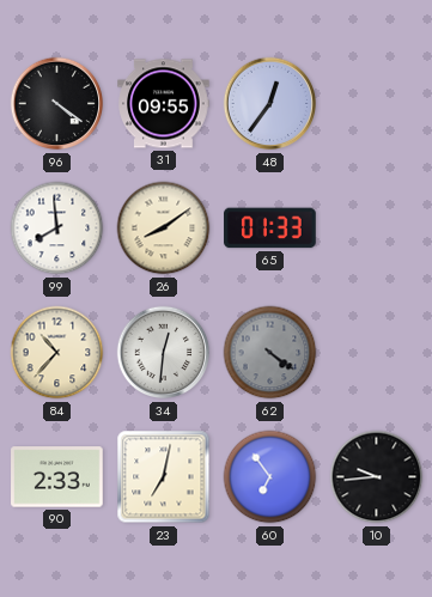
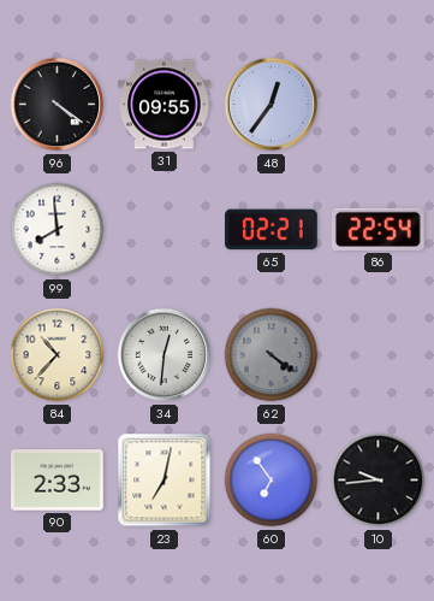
26: 8:09 -> none (164, 229)
65: 01:33 -> 02:21 (272, 230)
86: none -> 22:54 (377, 229)
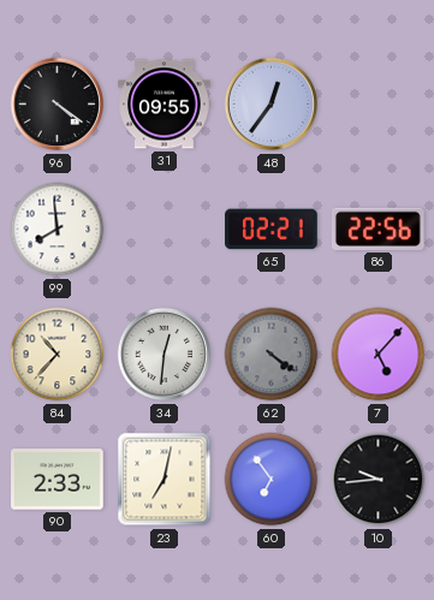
86: 22:54 -> 22:56 (377, 228)
7: none -> 5:07 (379, 355)
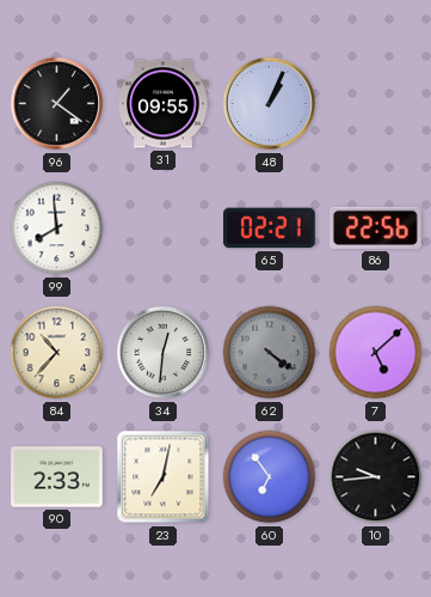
96: 4:21 -> 1:21 (57, 104)
48: 12:36 -> 1:04 (270, 104)
7: 5:07 -> 5:08 (376, 353)
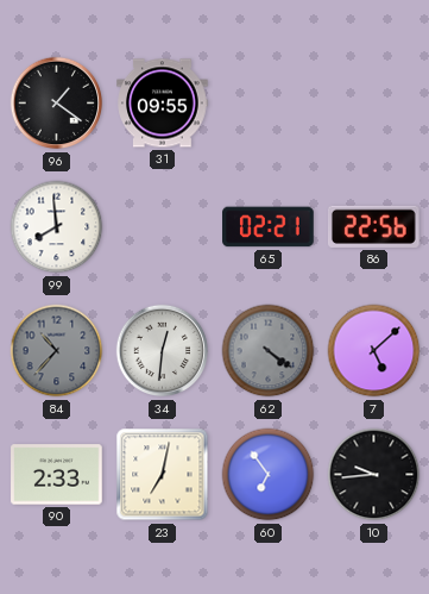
48: 1:04 -> none (270, 104)
84 dial: cream -> grey (57, 351)
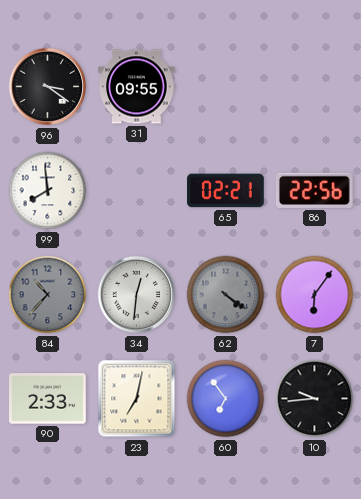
96: 1:21 -> 3:21 (48, 87)
7: 5:08 -> 6:06 (315, 295)
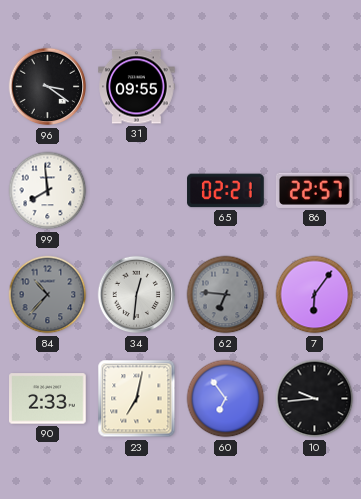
86: 22:56 -> 22:57 (314, 190)
62: 4:21 -> 6:46 (226, 295)
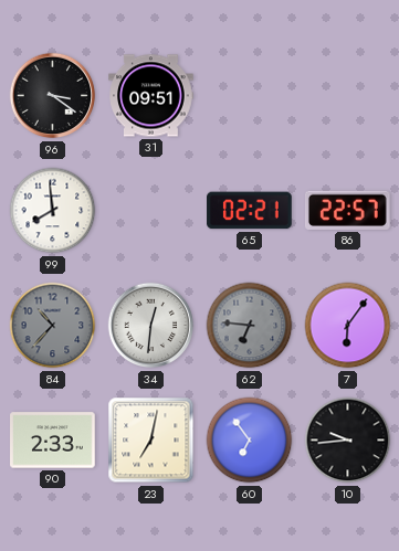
31: 09:55 -> 09:51 (151, 96)
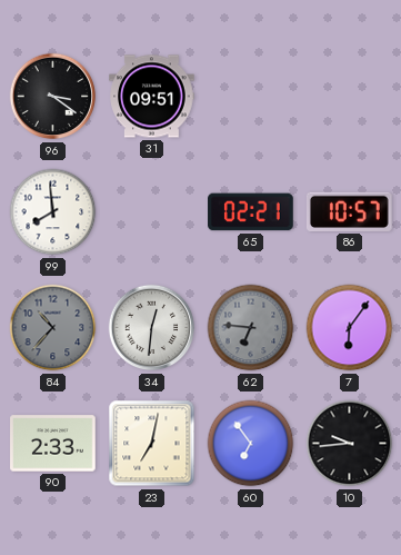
86: 22:57 -> 10:57 (349, 211)
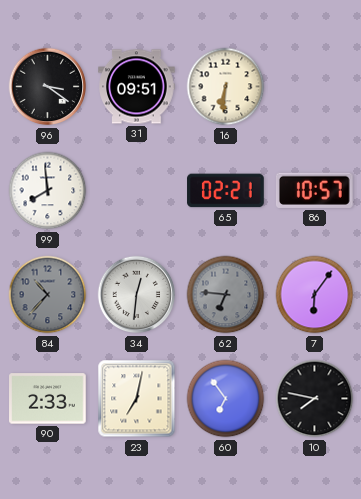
16: none -> 6:31 (226, 87)
10: 9:44 -> 7:47 (315, 399)
